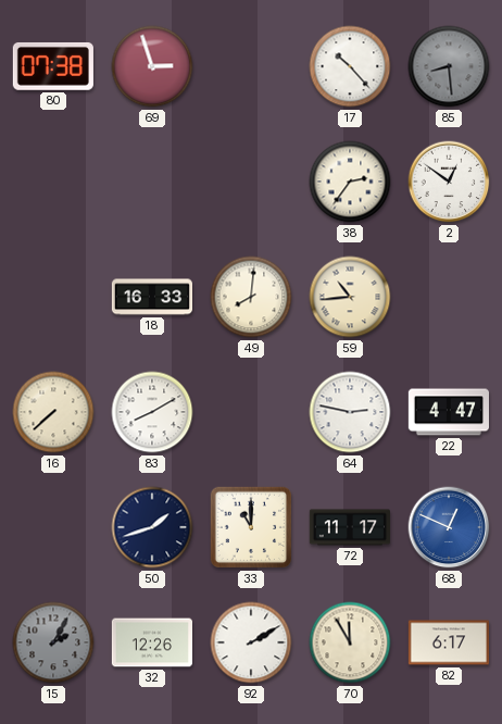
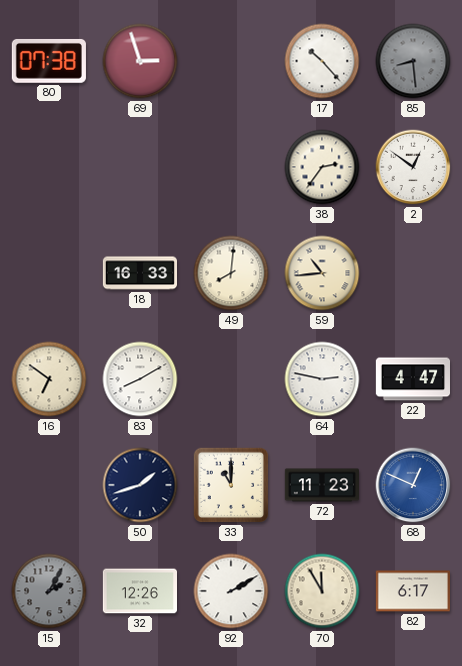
16: 7:38 -> 6:51 (49, 379)
72: 11:17 -> 11:23 (321, 485)
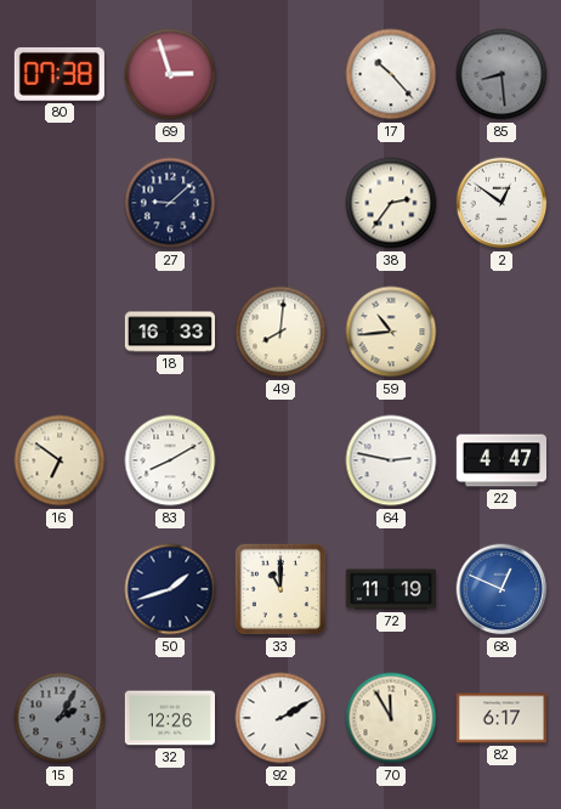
27: none -> 9:08 (170, 203)
72: 11:23 -> 11:19 (390, 589)
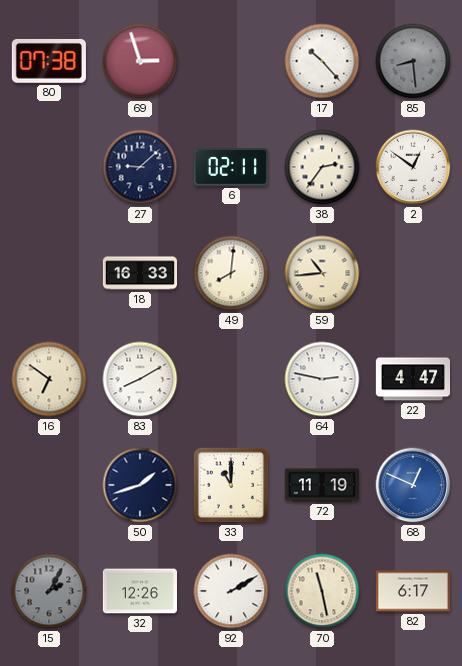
6: none -> 02:11 (231, 167)
70: 11:55 -> 11:28 (322, 591)
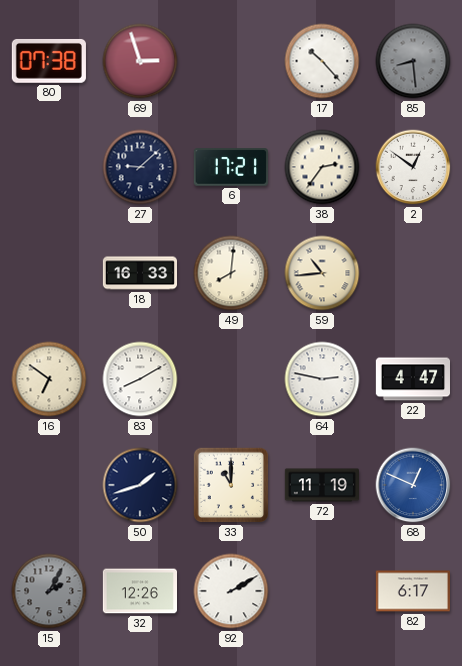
6: 02:11 -> 17:21 (231, 167)
70: 11:28 -> none (322, 591)
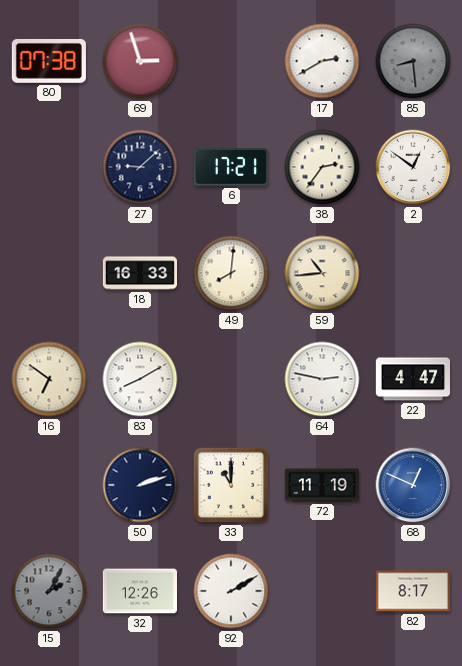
17: 10:23 -> 2:40 (322, 61)
50: 1:42 -> 2:12 (140, 485)
82: 6:17 -> 8:17 (412, 591)
